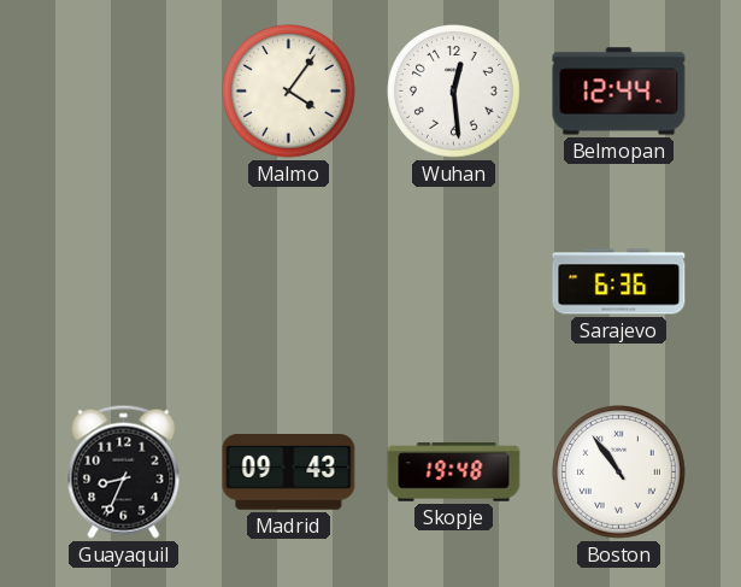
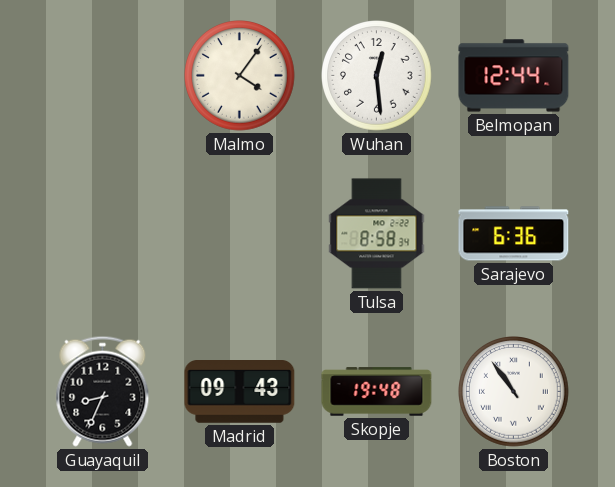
Tulsa: none -> 8:58 (377, 234)
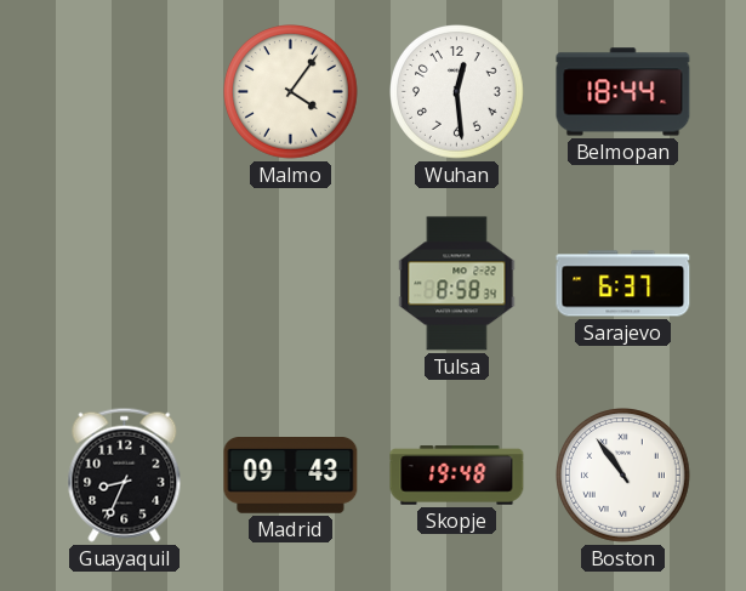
Belmopan: 12:44 -> 18:44 (623, 92)
Sarajevo: 6:36 -> 6:37 (623, 284)
